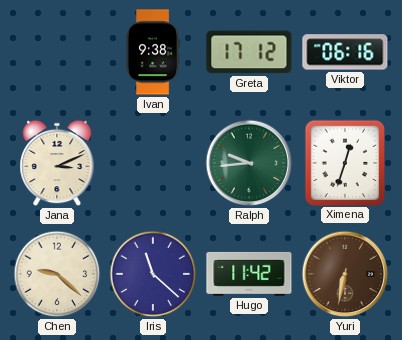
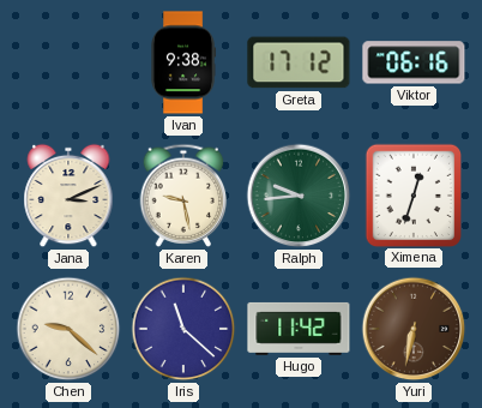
Karen: none -> 9:28 (183, 196)
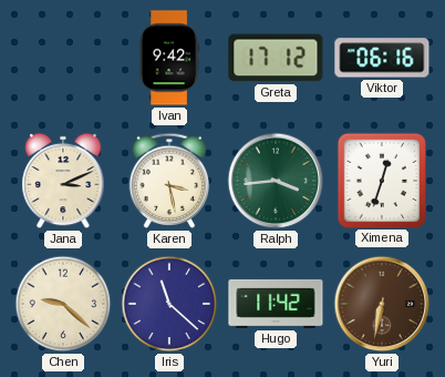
Ivan: 9:38 -> 9:42 (170, 58)
Karen: 9:28 -> 3:28 (169, 181)
Ralph: 9:44 -> 3:44 (276, 181)
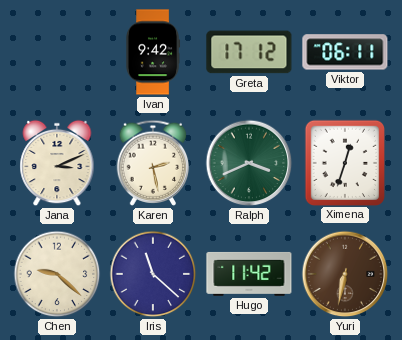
Viktor: 06:16 -> 06:11 (345, 52)
Karen: 3:28 -> 2:28 (153, 163)
Ralph: 3:44 -> 3:41 (249, 163)
